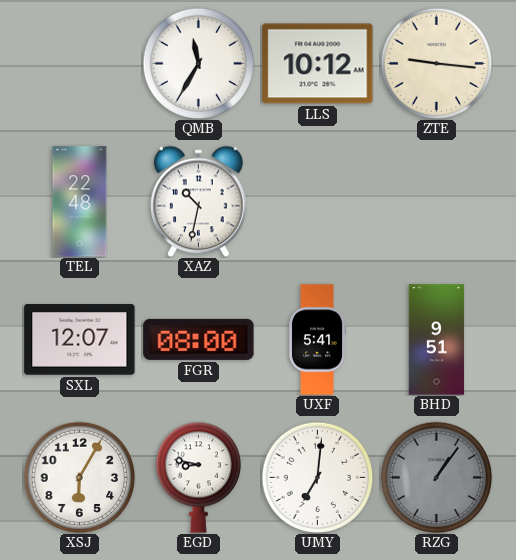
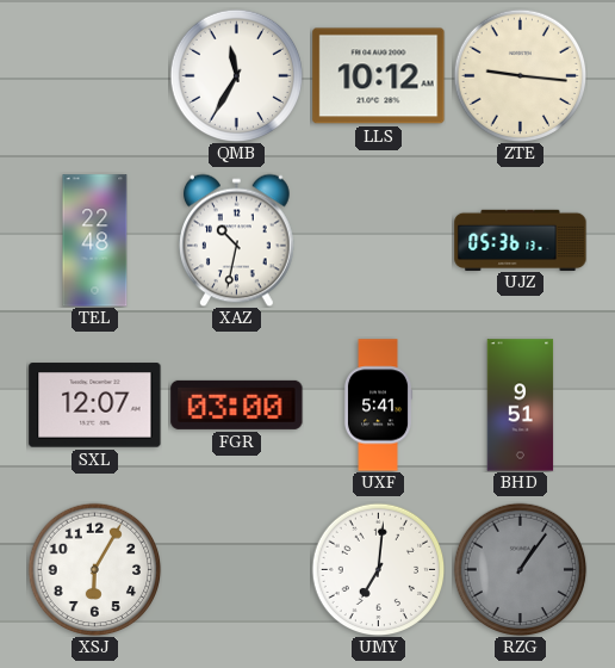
UJZ: none -> 05:36 (521, 240)
FGR: 08:00 -> 03:00 (237, 404)
EGD: 8:47 -> none (198, 477)
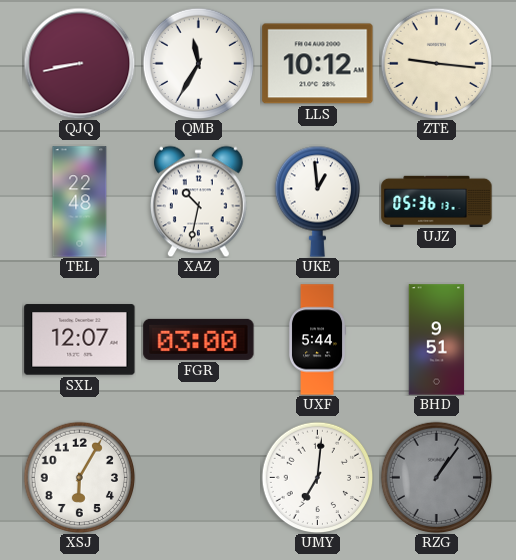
QJQ: none -> 8:43 (79, 63)
UKE: none -> 12:59 (317, 201)
UXF: 5:41 -> 5:44 (317, 340)
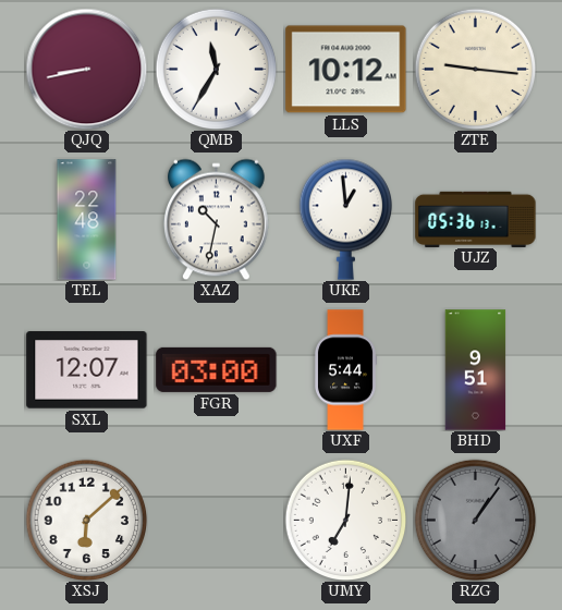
XSJ: 6:05 -> 6:08 (86, 520)
